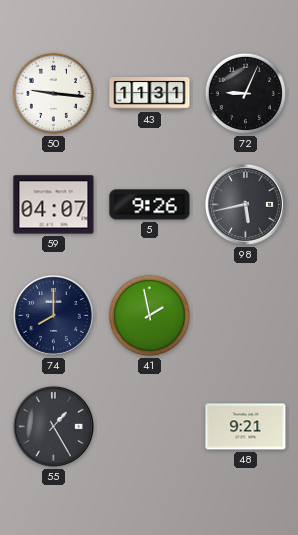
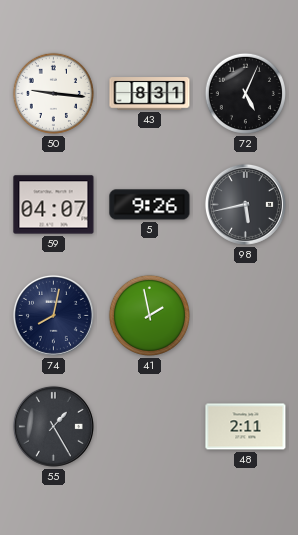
43: 11:31 -> 8:31 (150, 94)
72: 9:04 -> 5:04 (245, 93)
74: 8:00 -> 8:02 (53, 315)
48: 9:21 -> 2:11 (246, 427)
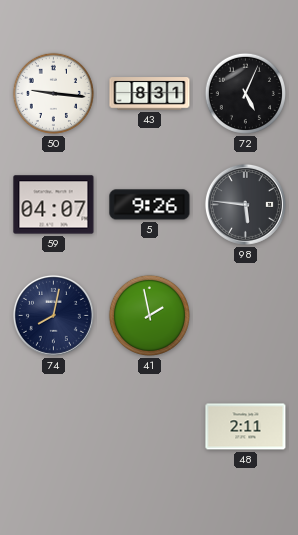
98: 5:43 -> 5:46 (245, 204)
55: 1:25 -> none (53, 426)
